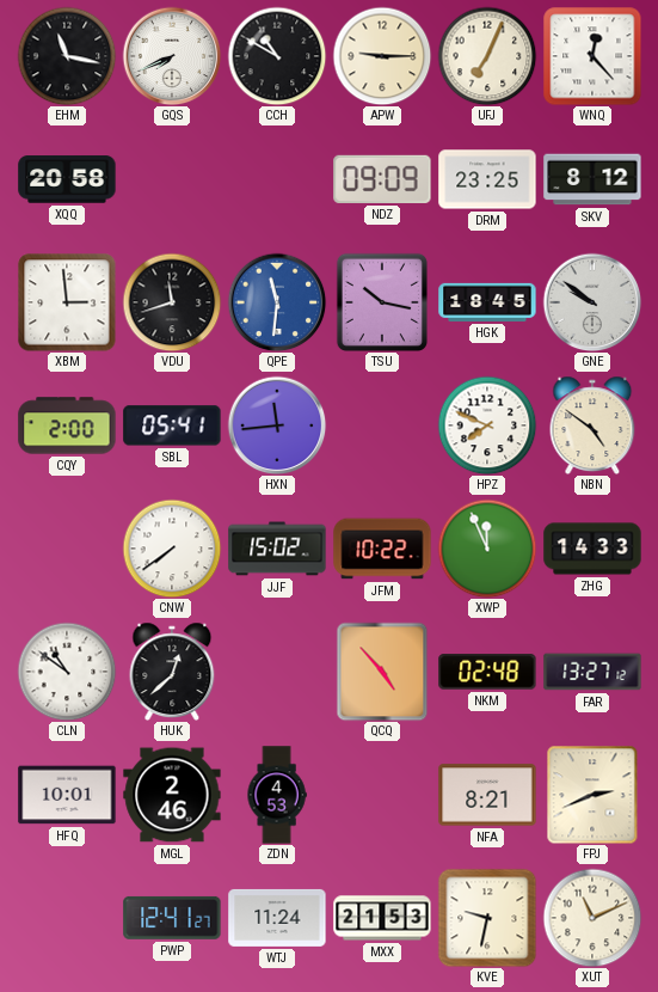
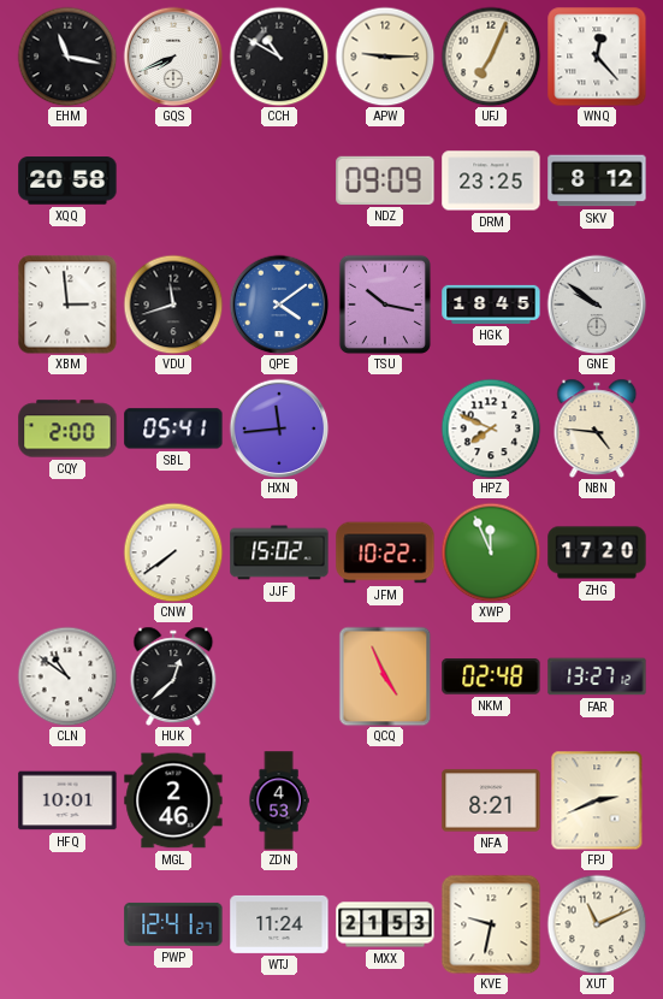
QPE: 11:31 -> 4:09 (279, 305)
NBN: 4:51 -> 4:46 (597, 427)
ZHG: 14:33 -> 17:20 (597, 552)
QCQ: 4:53 -> 4:56 (385, 676)
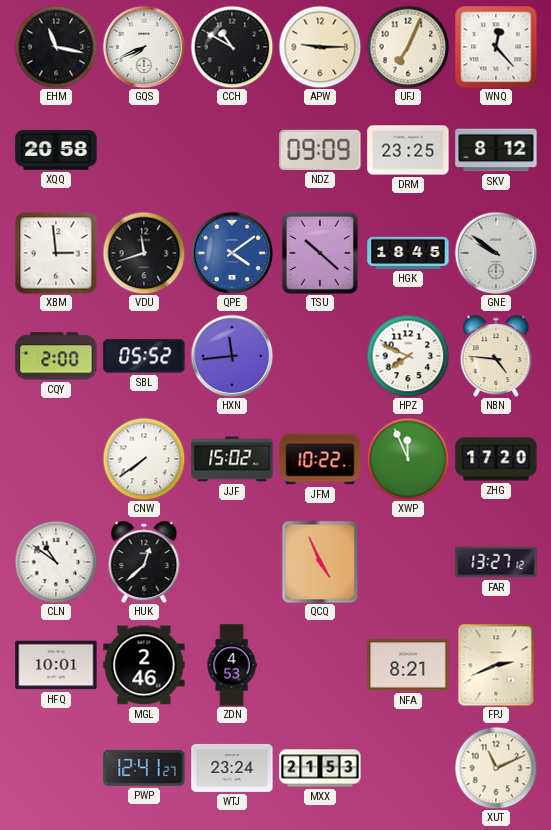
TSU: 10:17 -> 10:22 (320, 253)
SBL: 05:41 -> 05:52 (144, 356)
NKM: 02:48 -> none (491, 676)
WTJ: 11:24 -> 23:24 (232, 768)
KVE: 9:32 -> none (491, 924)
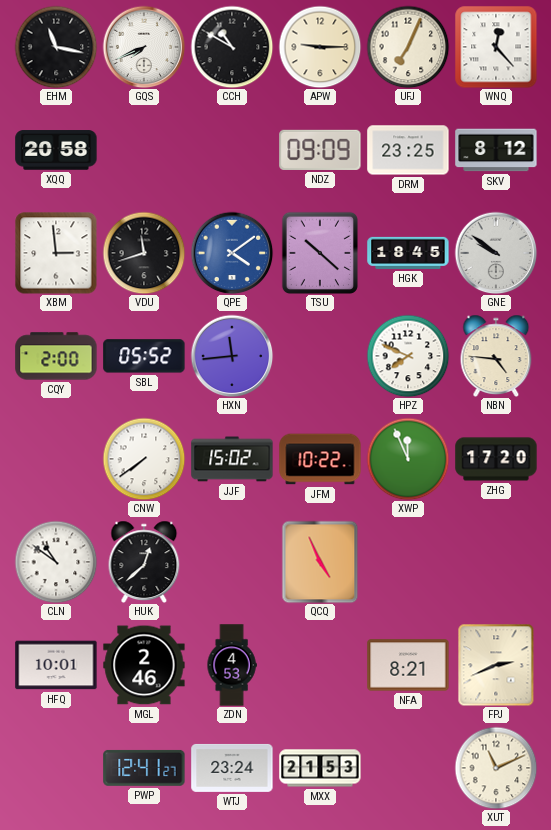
FAR: 13:27 -> none (496, 562)
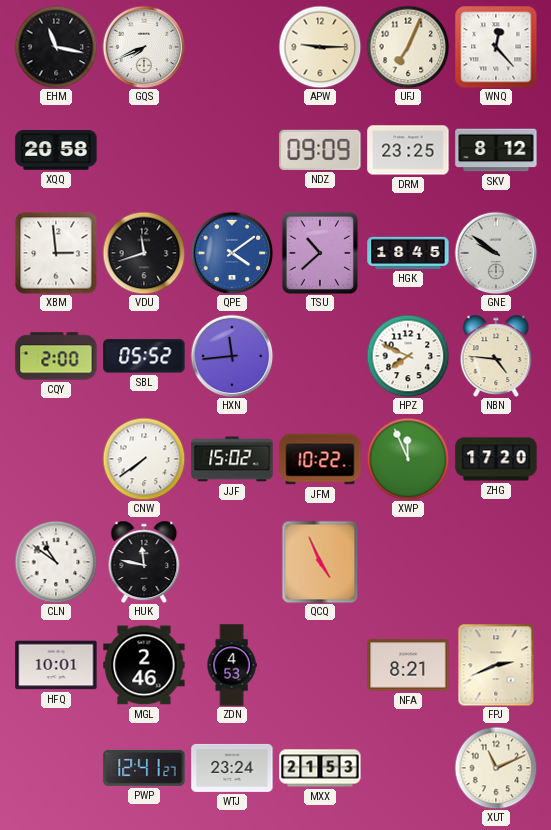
CCH: 10:50 -> none (232, 47)
TSU: 10:22 -> 10:38 (320, 253)
HUK: 12:38 -> 11:47 (144, 561)
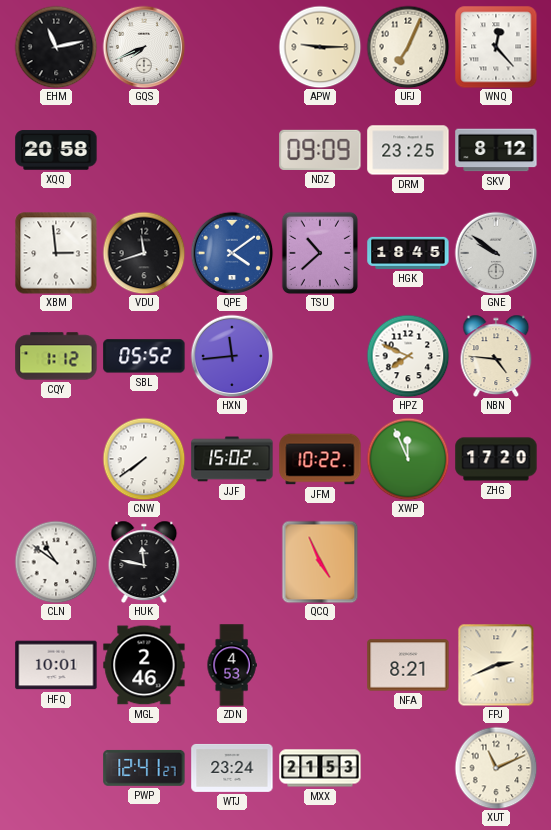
EHM: 11:17 -> 11:13 (56, 47)
CQY: 2:00 -> 1:12 (56, 356)
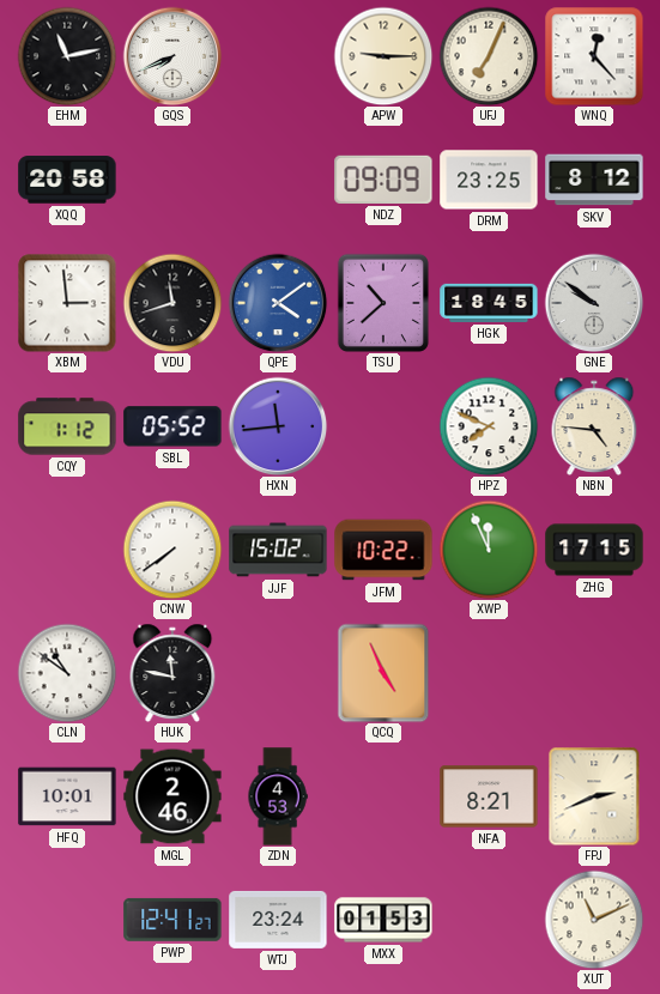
ZHG: 17:20 -> 17:15 (594, 550)
MXX: 21:53 -> 01:53 (383, 920)
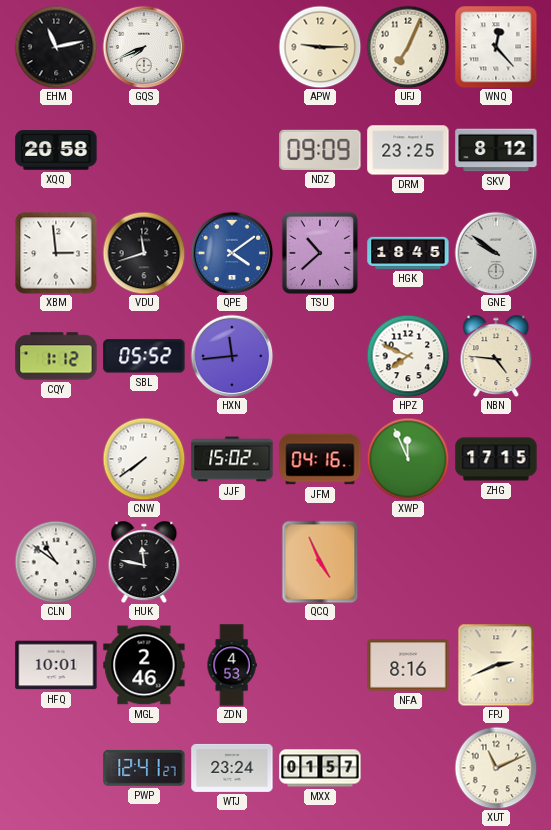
JFM: 10:22 -> 04:16 (320, 459)
NFA: 8:21 -> 8:16 (408, 665)
MXX: 01:53 -> 01:57 (320, 768)
